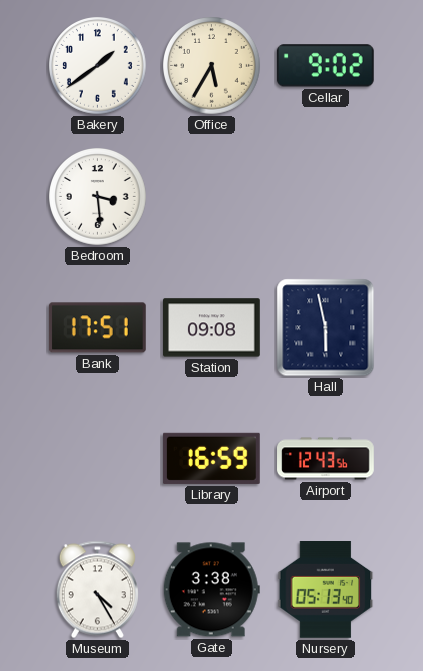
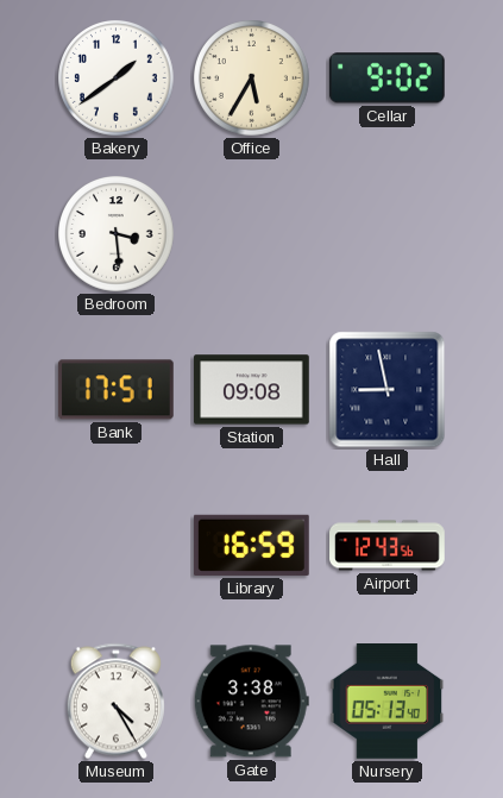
Hall: 5:58 -> 8:58 (388, 390)
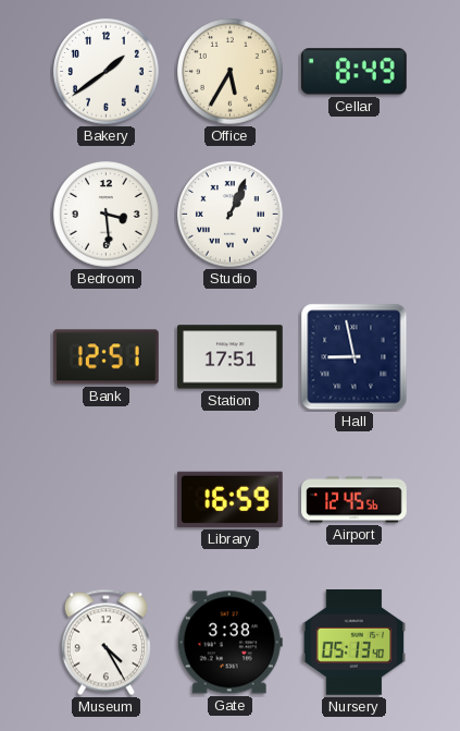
Cellar: 9:02 -> 8:49 (353, 72)
Studio: none -> 1:04 (231, 215)
Bank: 17:51 -> 12:51 (105, 357)
Station: 09:08 -> 17:51 (231, 357)
Airport: 12:43 -> 12:45 (355, 500)
